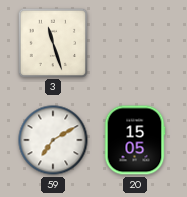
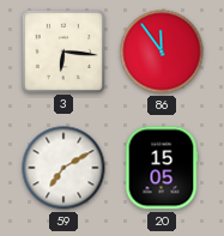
3: 11:27 -> 6:16 (62, 50)
86: none -> 11:54 (162, 52)
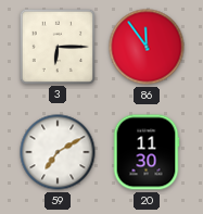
3: 6:16 -> 6:15 (56, 46)
20: 15:05 -> 11:30 (147, 152)
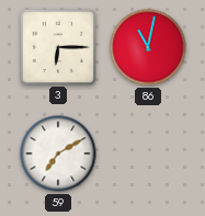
86: 11:54 -> 11:02 (148, 47)
20: 11:30 -> none (147, 152)
